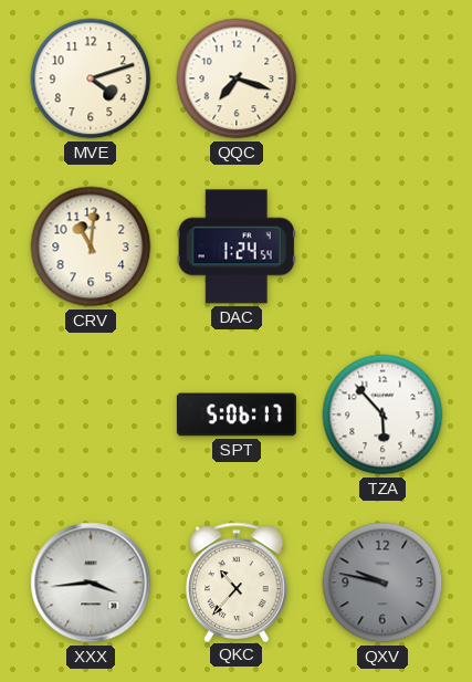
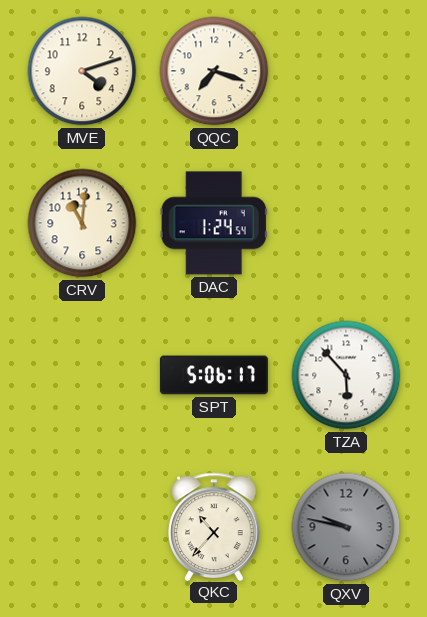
XXX: 3:44 -> none (91, 583)
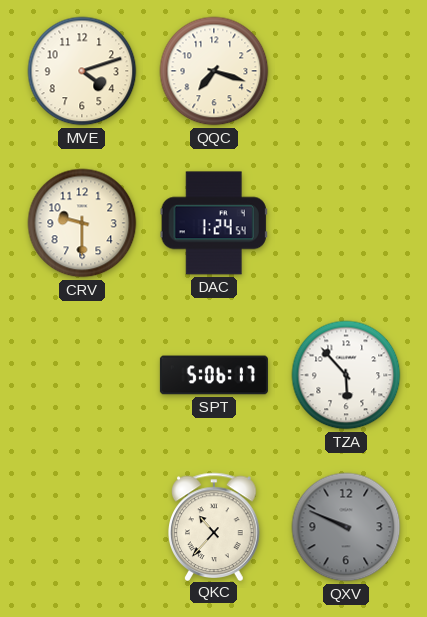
CRV: 11:01 -> 9:30 (82, 223)
QXV: 9:47 -> 9:49 (346, 527)
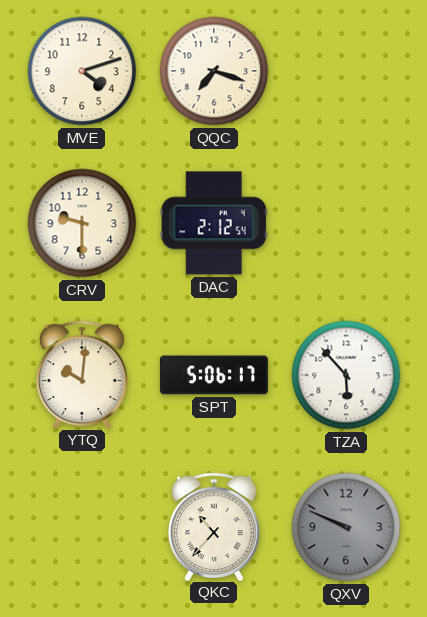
DAC: 1:24 -> 2:12 (214, 223)
YTQ: none -> 10:01 (82, 374)
